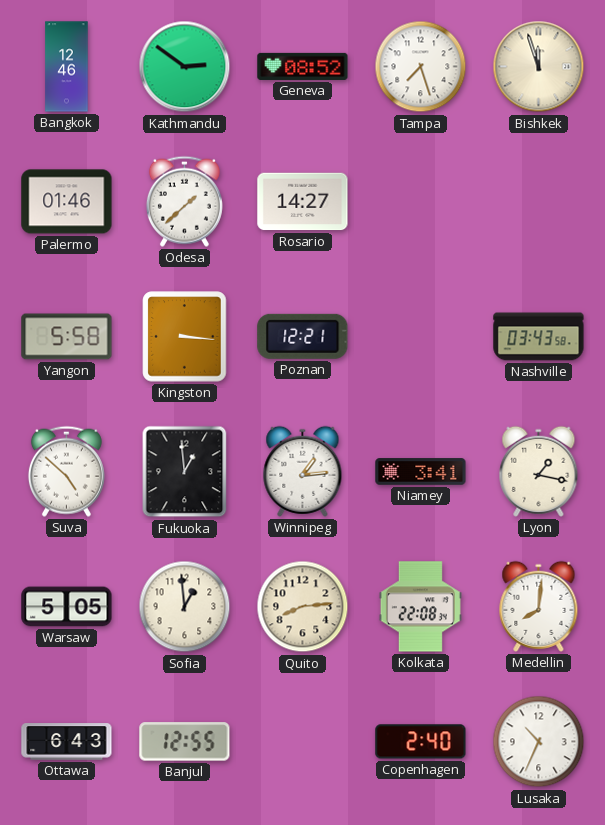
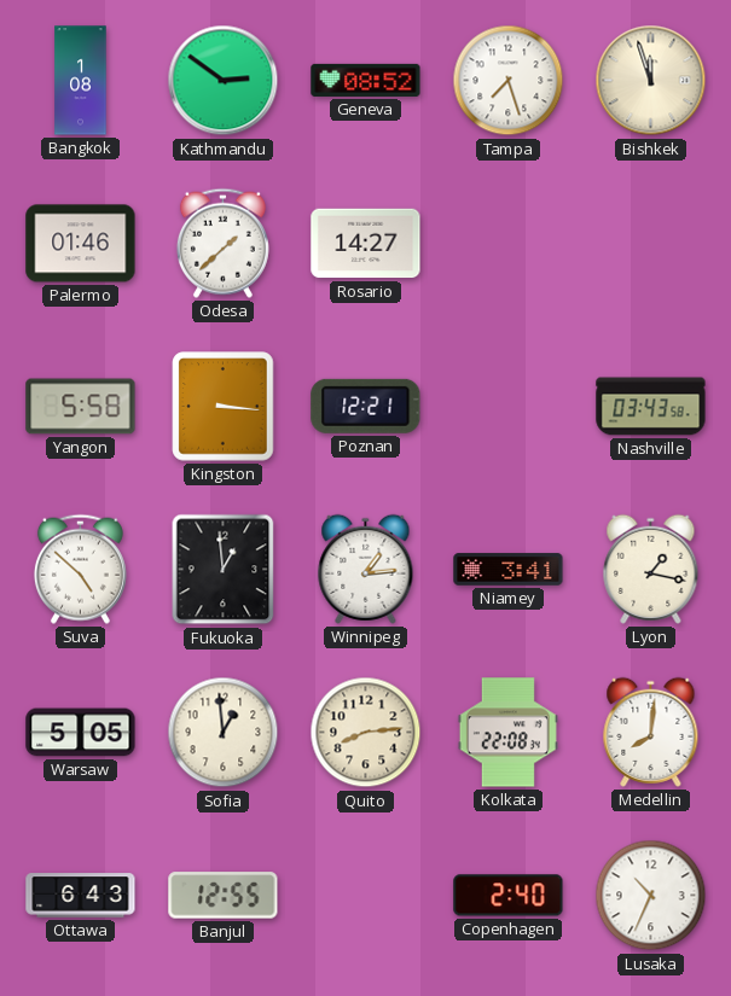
Bangkok: 12:46 -> 1:08 (81, 81)
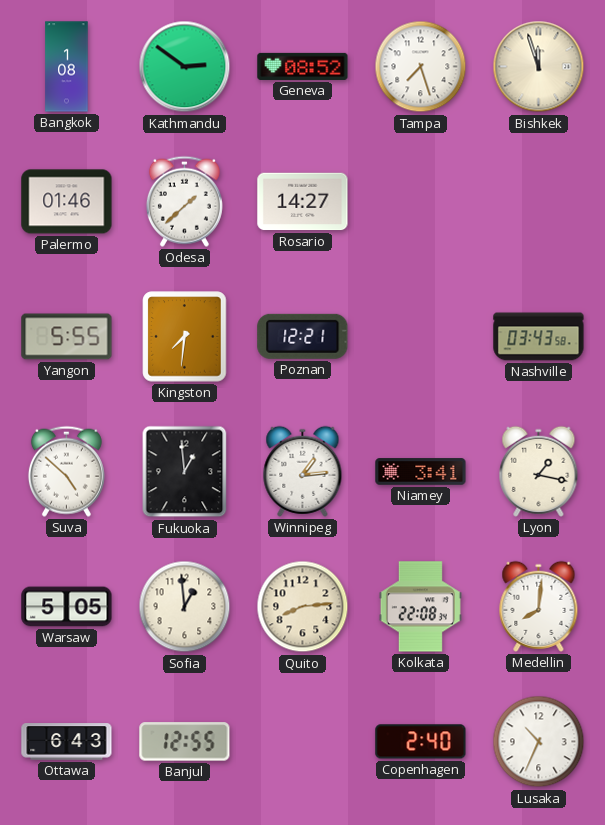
Yangon: 5:58 -> 5:55 (67, 337)
Kingston: 3:16 -> 7:31 (185, 337)
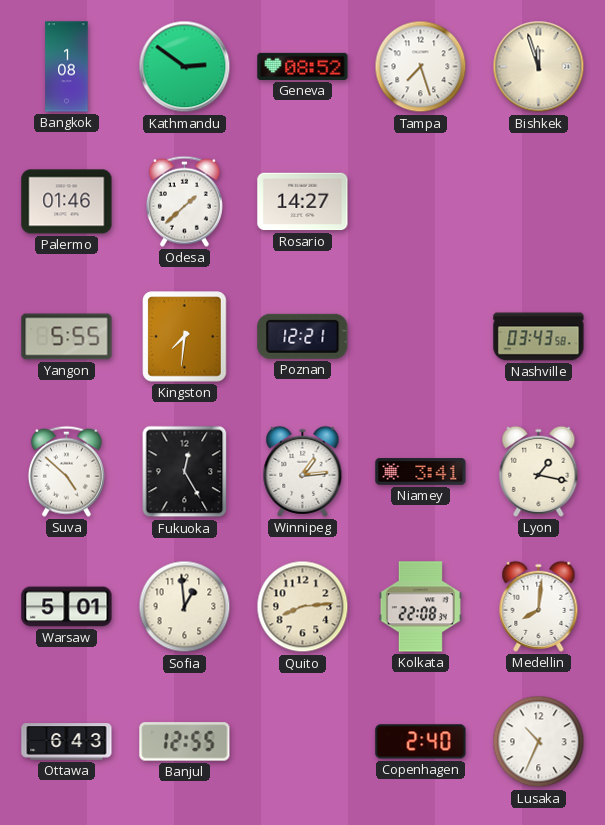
Fukuoka: 12:59 -> 12:25 (185, 472)
Warsaw: 5:05 -> 5:01 (67, 607)
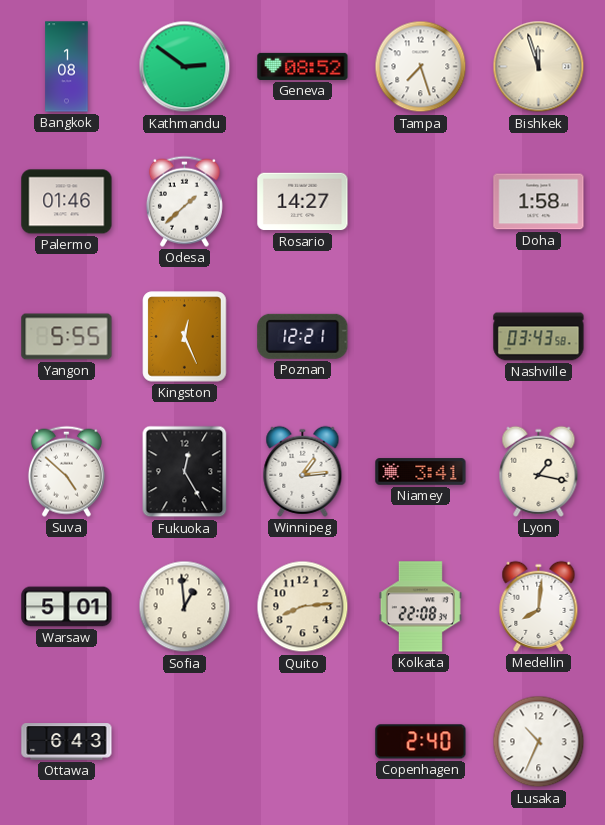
Doha: none -> 1:58 (539, 202)
Kingston: 7:31 -> 12:26 (185, 337)
Banjul: 12:55 -> none (185, 742)
